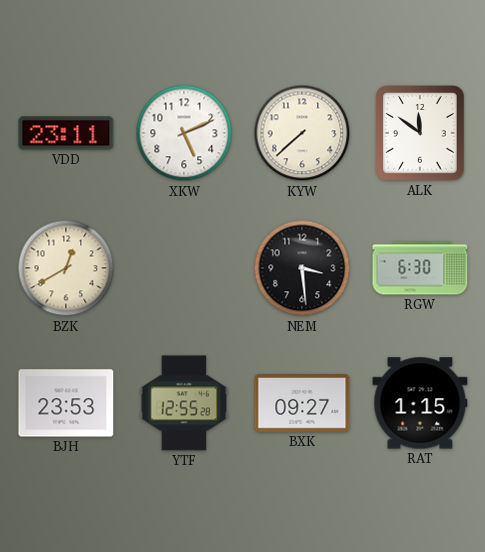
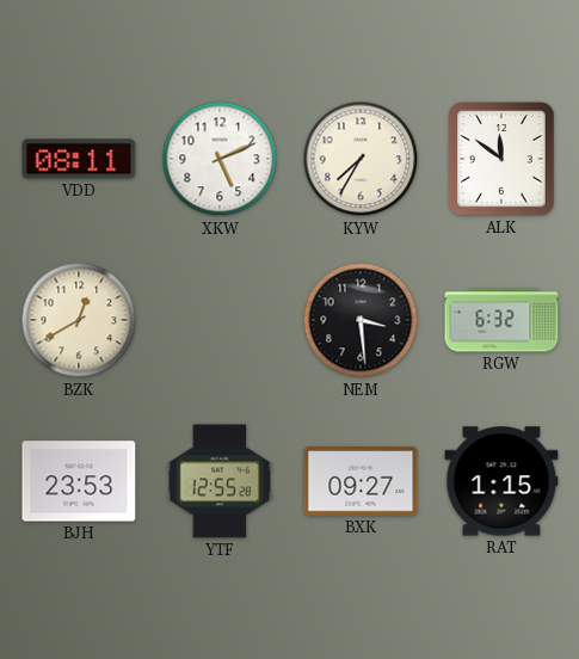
VDD: 23:11 -> 08:11 (79, 159)
KYW: 7:38 -> 7:35 (361, 159)
RGW: 6:30 -> 6:32 (501, 320)
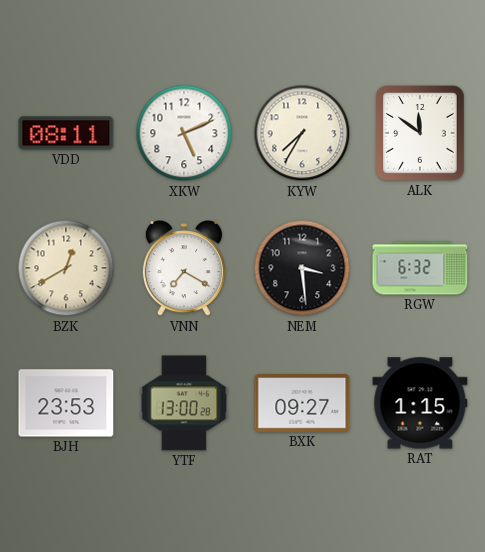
VNN: none -> 7:20 (184, 269)
YTF: 12:55 -> 13:00 (184, 403)
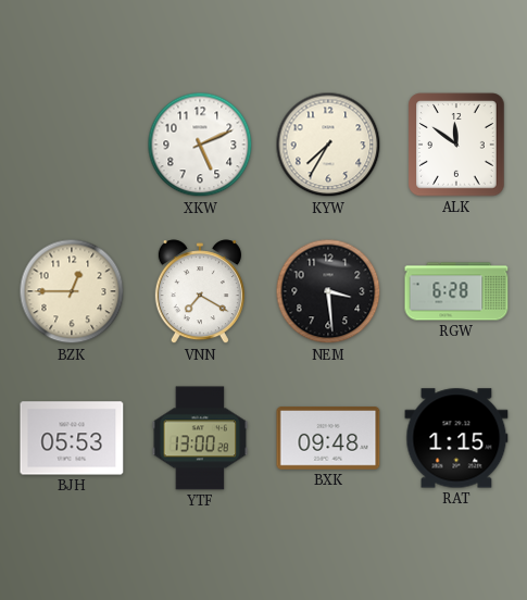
VDD: 08:11 -> none (66, 133)
BZK: 12:40 -> 12:45 (72, 291)
RGW: 6:32 -> 6:28 (456, 291)
BJH: 23:53 -> 05:53 (72, 438)
BXK: 09:27 -> 09:48 (328, 438)
